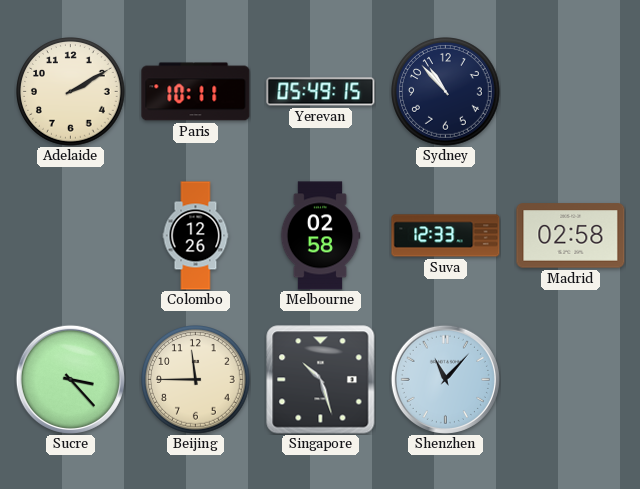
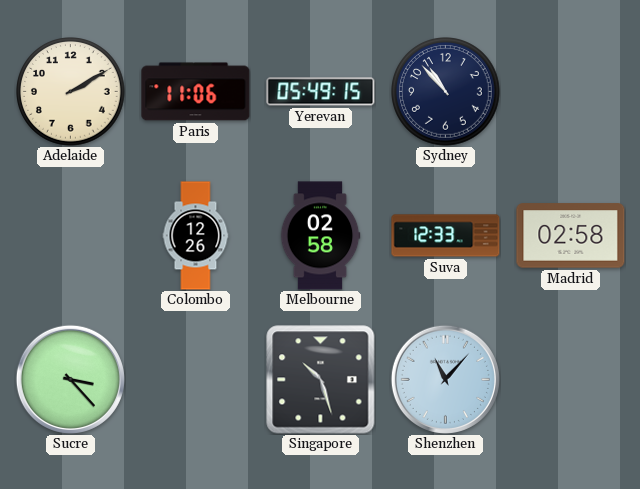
Paris: 10:11 -> 11:06 (196, 92)
Beijing: 11:45 -> none (196, 380)
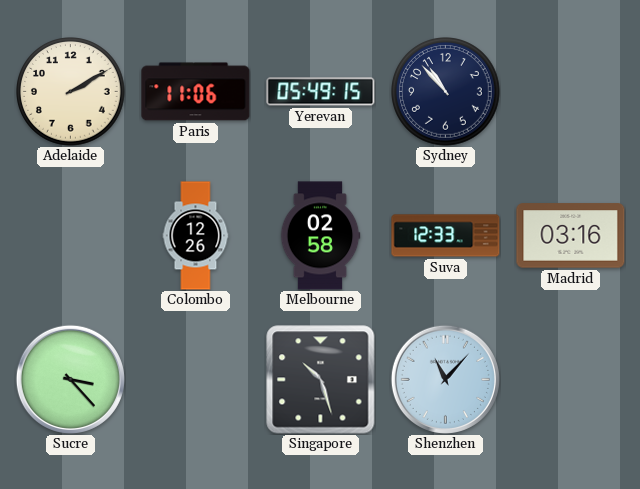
Madrid: 02:58 -> 03:16 (571, 236)
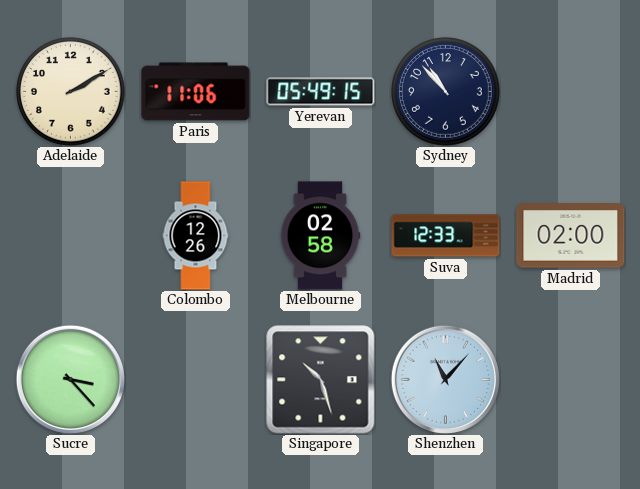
Madrid: 03:16 -> 02:00 (571, 236)
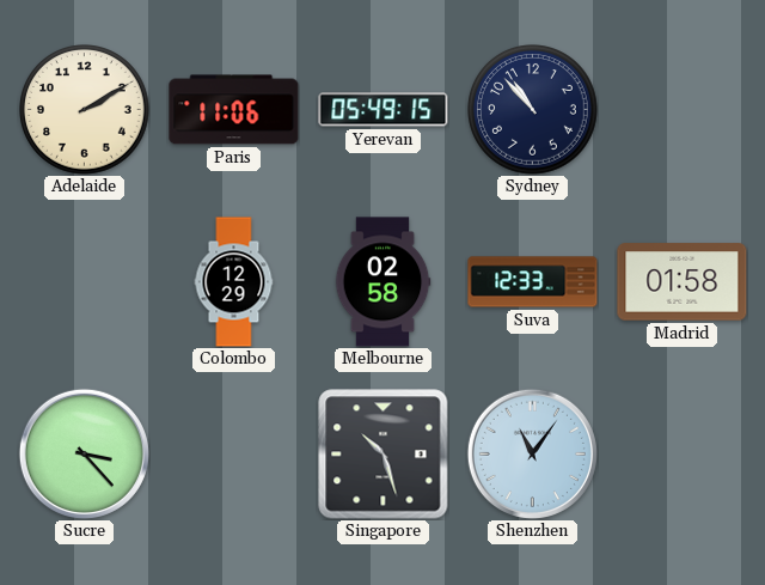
Colombo: 12:26 -> 12:29 (234, 282)
Madrid: 02:00 -> 01:58 (683, 282)
Shenzhen: 11:07 -> 11:06 (532, 453)
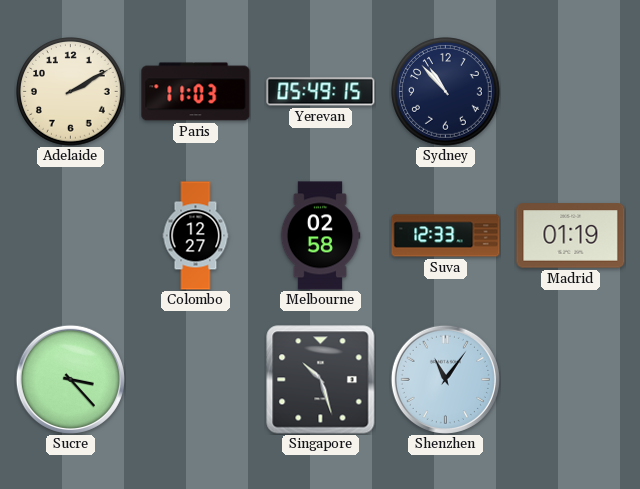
Paris: 11:06 -> 11:03 (196, 92)
Colombo: 12:29 -> 12:27 (196, 236)
Madrid: 01:58 -> 01:19 (571, 236)
